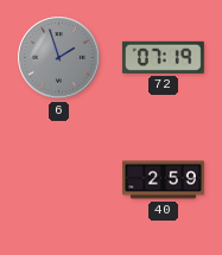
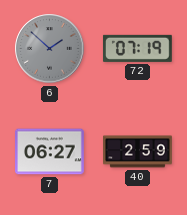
6: 1:57 -> 1:52 (50, 49)
7: none -> 06:27 (50, 152)
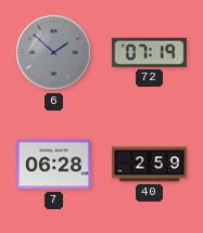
7: 06:27 -> 06:28 (54, 165)
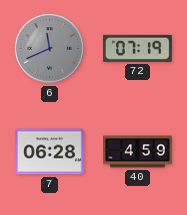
6: 1:52 -> 11:41 (50, 49)
40: 2:59 -> 4:59 (138, 152)
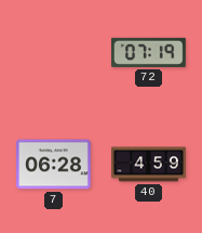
6: 11:41 -> none (50, 49)
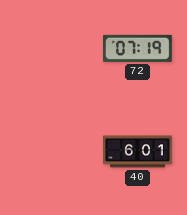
7: 06:28 -> none (54, 165)
40: 4:59 -> 6:01 (138, 152)
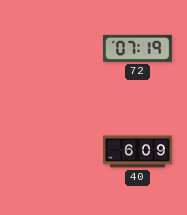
40: 6:01 -> 6:09 (138, 152)
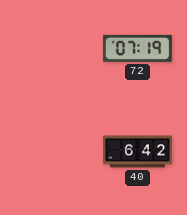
40: 6:09 -> 6:42 (138, 152)
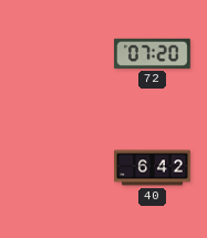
72: 07:19 -> 07:20 (152, 53)
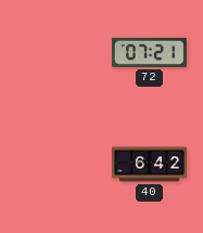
72: 07:20 -> 07:21 (149, 52)
